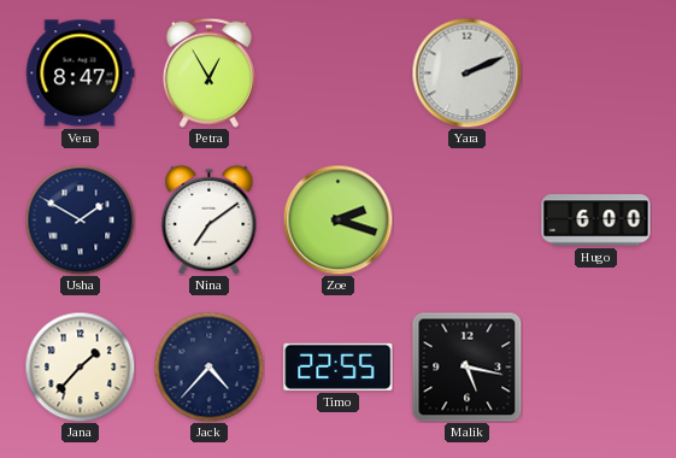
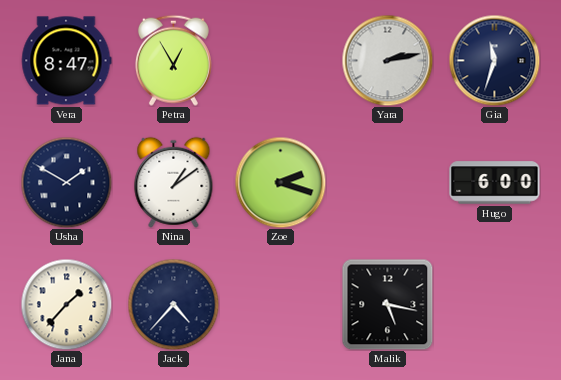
Yara: 2:11 -> 2:13 (387, 60)
Gia: none -> 11:33 (494, 60)
Nina: 7:09 -> 1:09 (174, 182)
Timo: 22:55 -> none (339, 366)
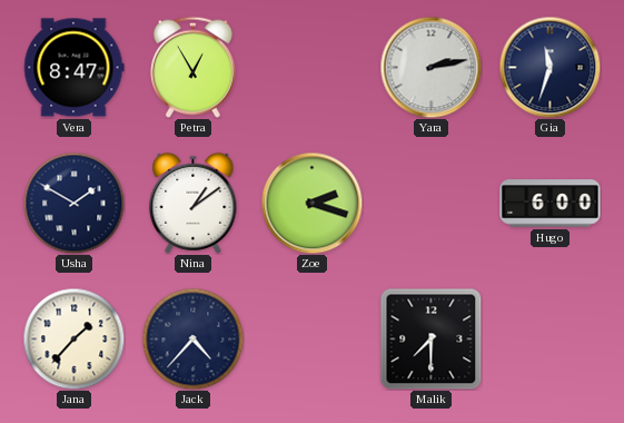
Malik: 5:17 -> 7:30 (430, 338)
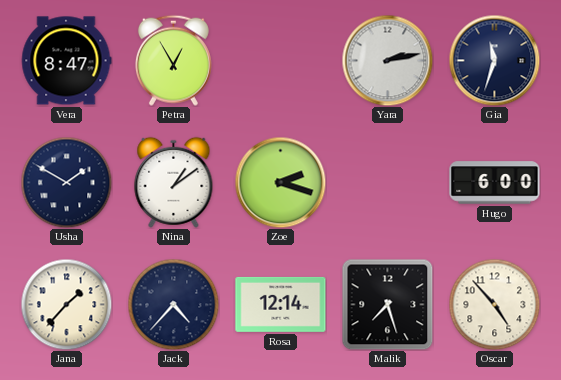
Rosa: none -> 12:14 (281, 304)
Malik: 7:30 -> 7:27 (387, 304)
Oscar: none -> 4:53 (494, 304)
